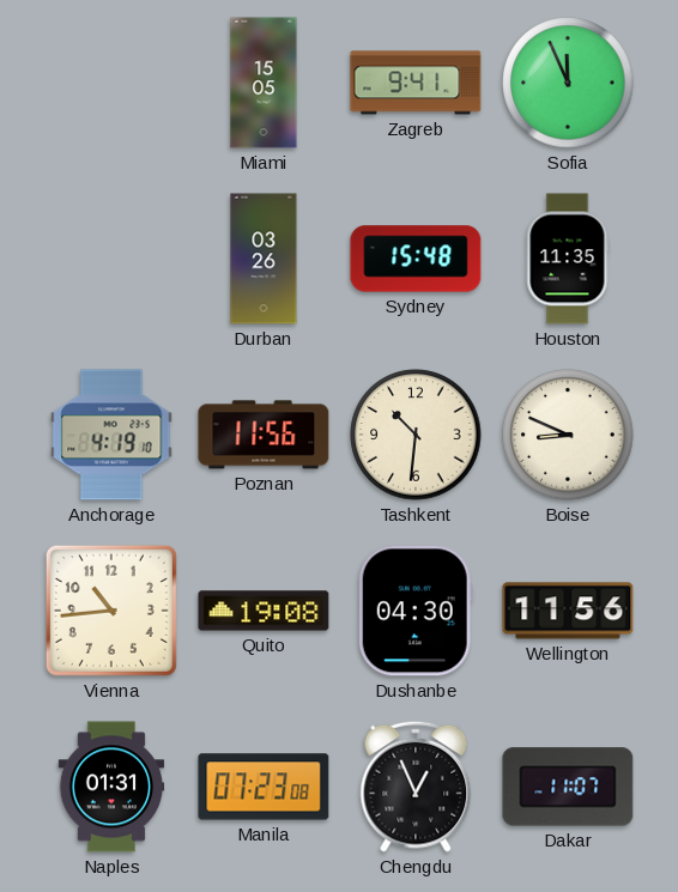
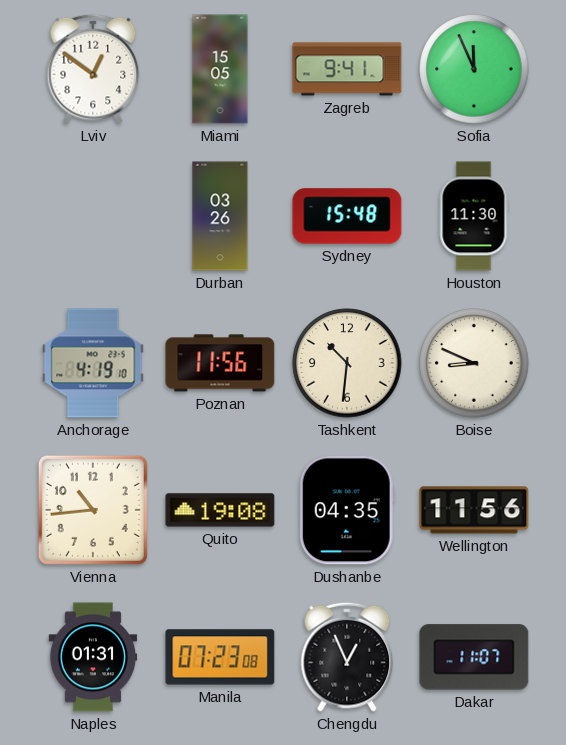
Lviv: none -> 12:51 (93, 69)
Houston: 11:35 -> 11:30 (474, 216)
Dushanbe: 04:30 -> 04:35 (347, 510)
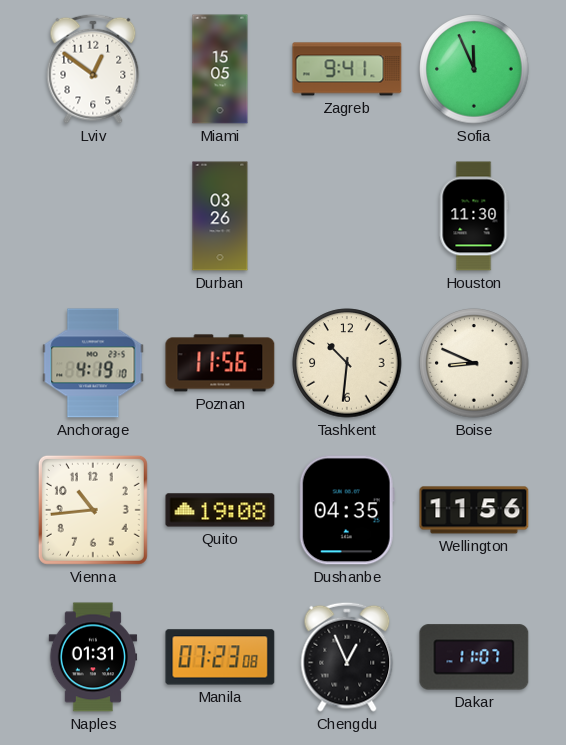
Sydney: 15:48 -> none (347, 216)
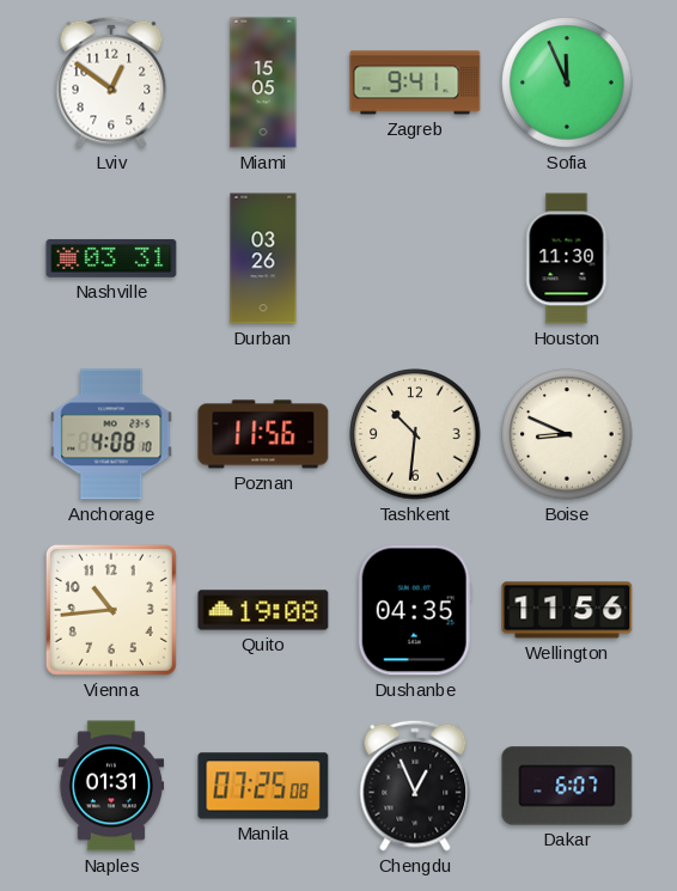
Nashville: none -> 03:31 (111, 260)
Anchorage: 4:19 -> 4:08 (111, 434)
Manila: 07:23 -> 07:25 (263, 786)
Dakar: 11:07 -> 6:07 (567, 786)
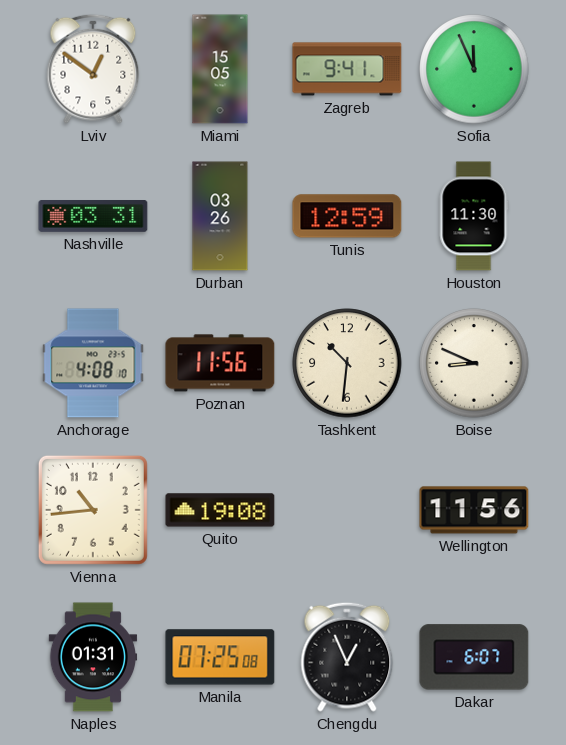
Tunis: none -> 12:59 (347, 216)
Dushanbe: 04:35 -> none (415, 610)
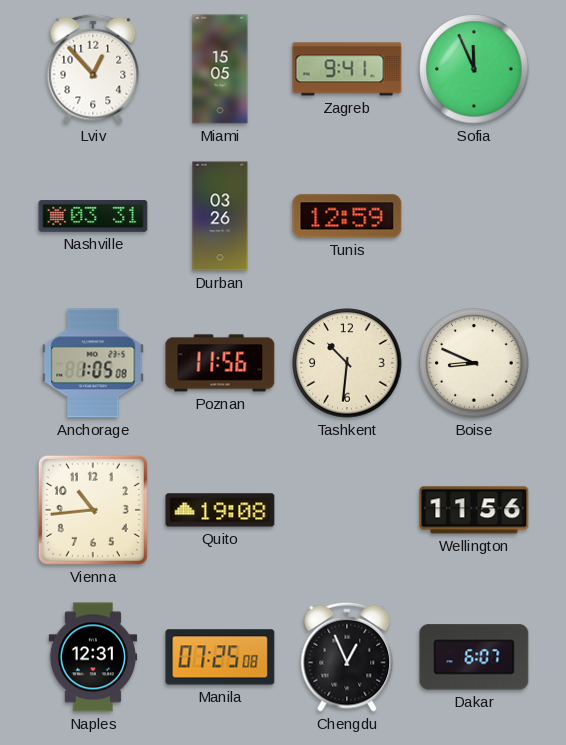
Lviv: 12:51 -> 12:53 (93, 69)
Houston: 11:30 -> none (474, 216)
Anchorage: 4:08 -> 1:05 (93, 363)
Naples: 01:31 -> 12:31 (93, 657)
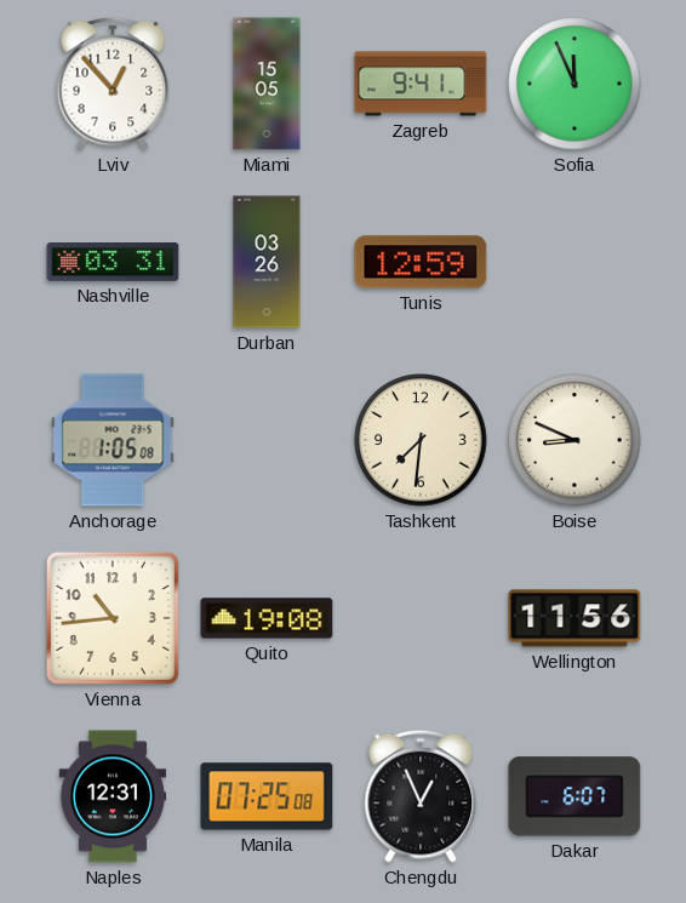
Poznan: 11:56 -> none (220, 363)
Tashkent: 10:31 -> 7:31 (421, 440)
